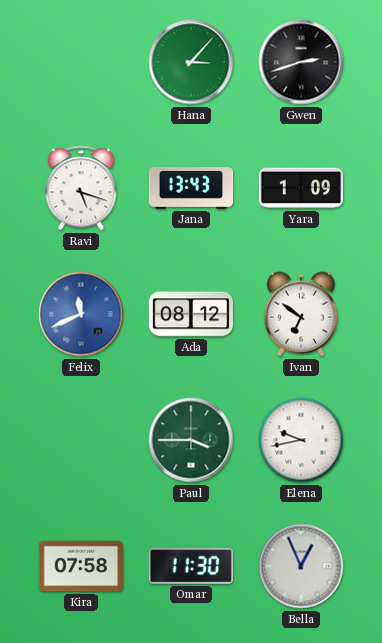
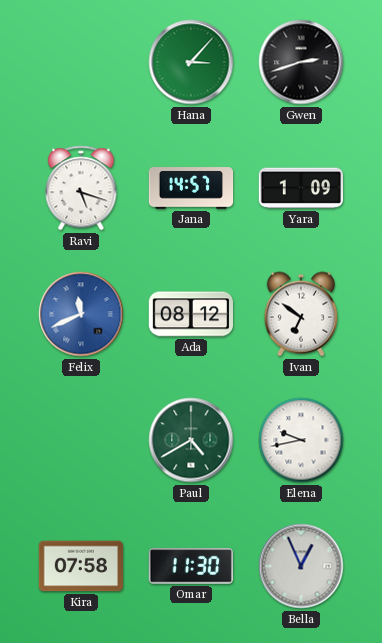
Jana: 13:43 -> 14:57 (191, 188)
Paul: 3:45 -> 4:40 (191, 440)
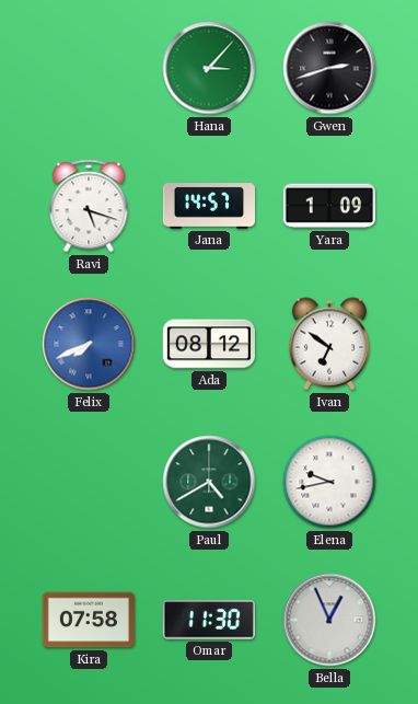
Felix: 11:41 -> 7:41 (89, 344)
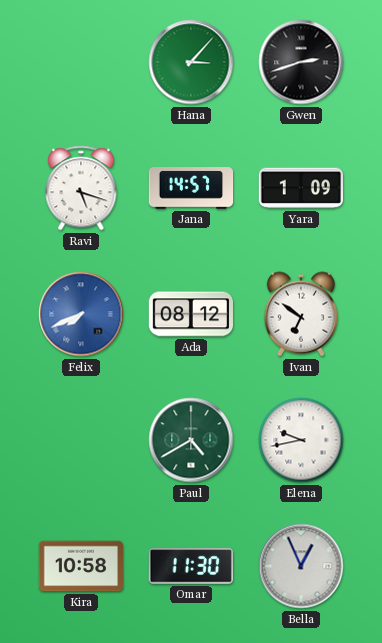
Kira: 07:58 -> 10:58 (81, 566)
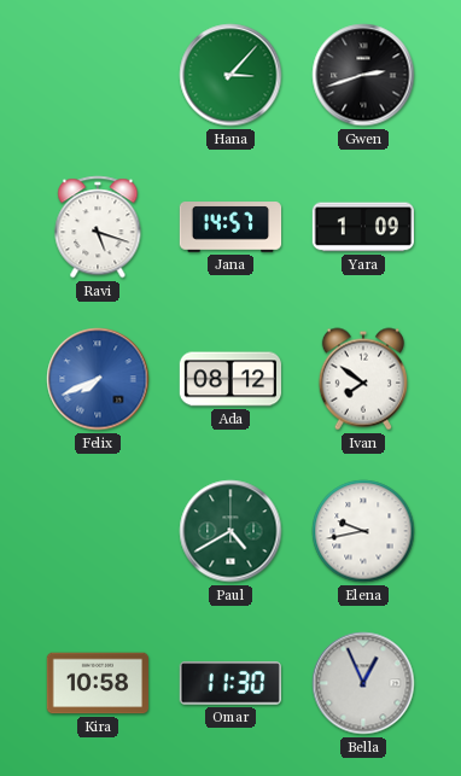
Ivan: 6:51 -> 7:51 (363, 379)
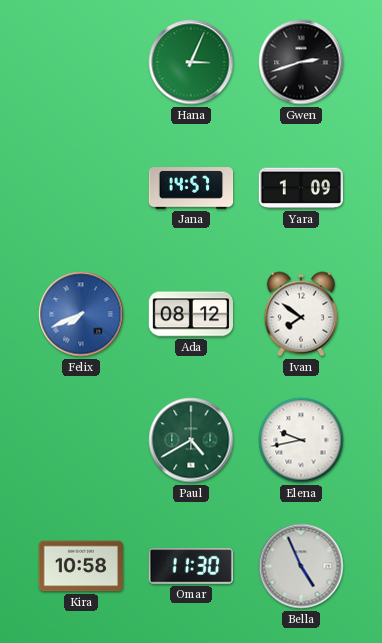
Hana: 3:07 -> 3:04 (191, 62)
Ravi: 5:18 -> none (98, 227)
Bella: 12:56 -> 4:56 (301, 566)
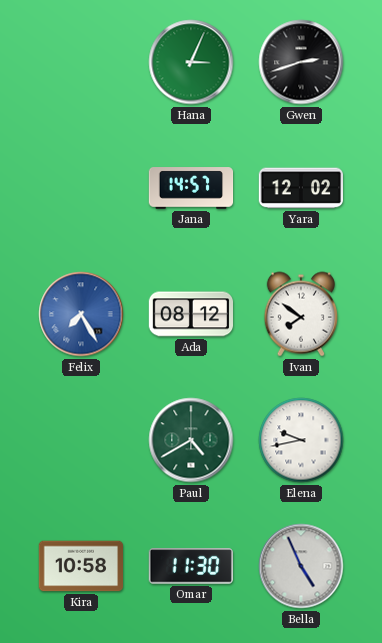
Yara: 1:09 -> 12:02 (300, 188)
Felix: 7:41 -> 7:25 (81, 314)
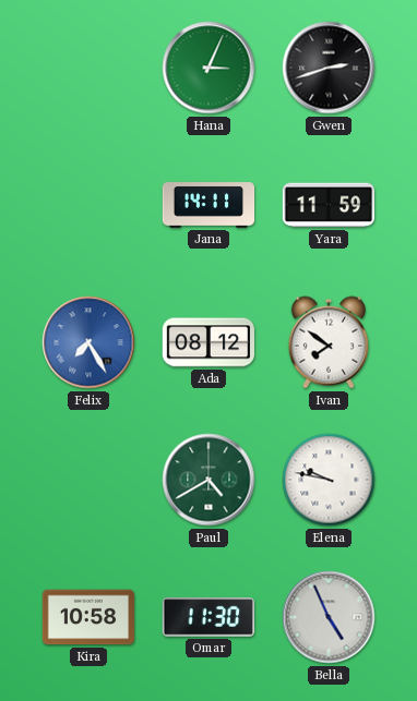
Jana: 14:57 -> 14:11 (208, 205)
Yara: 12:02 -> 11:59 (327, 205)
Elena: 9:43 -> 9:47 (329, 480)
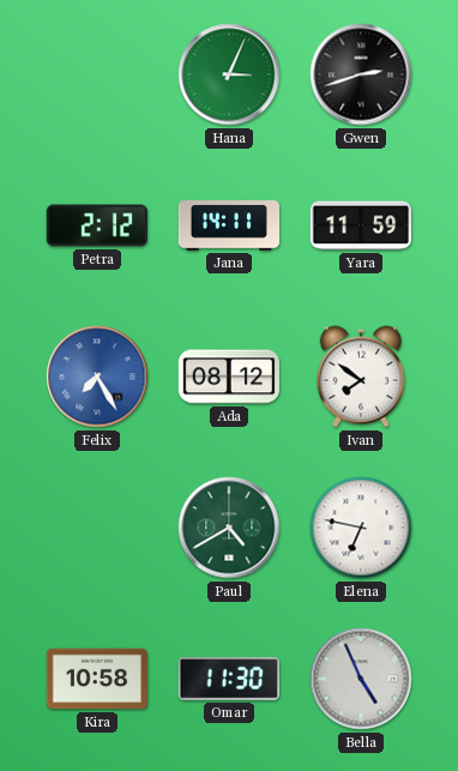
Petra: none -> 2:12 (96, 225)
Elena: 9:47 -> 6:47 (361, 528)
